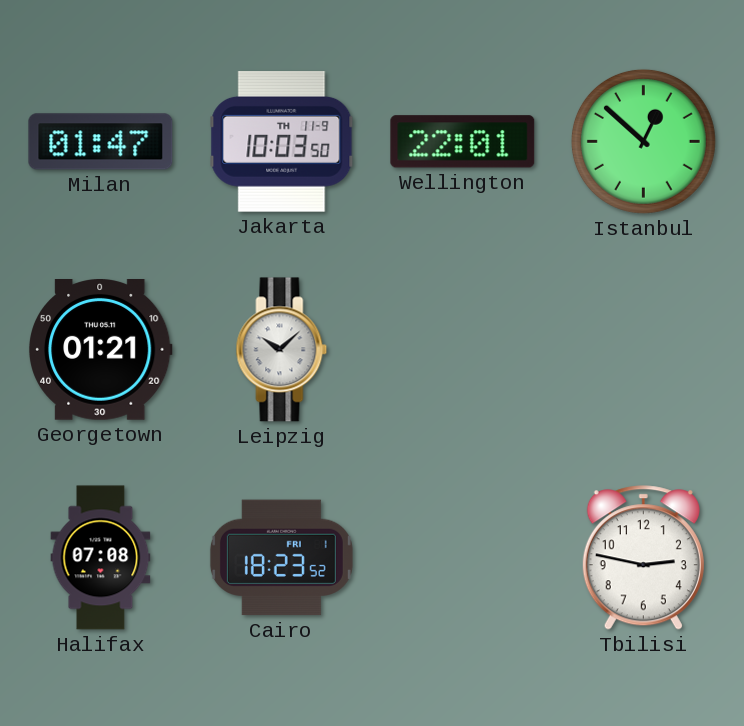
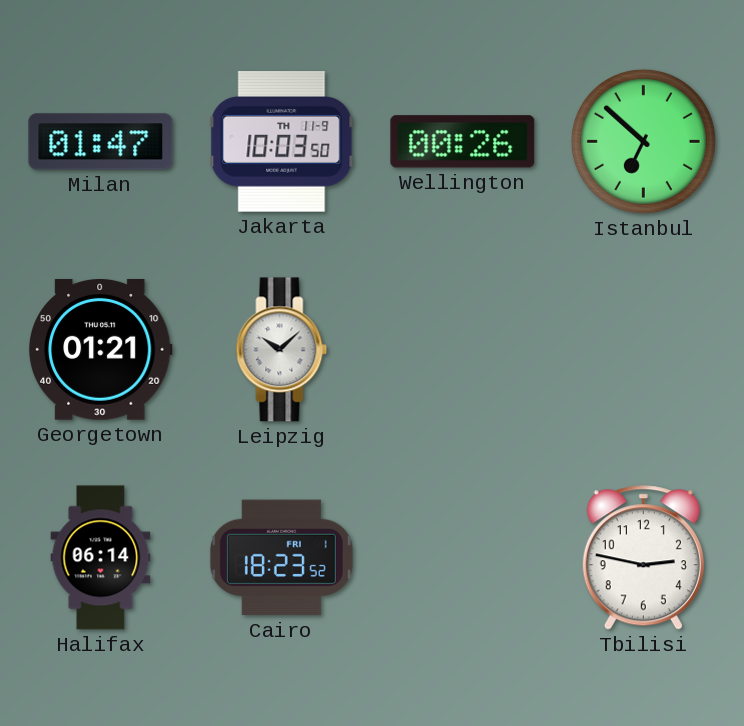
Wellington: 22:01 -> 00:26 (463, 142)
Istanbul: 12:52 -> 6:52 (643, 141)
Halifax: 07:08 -> 06:14 (101, 558)
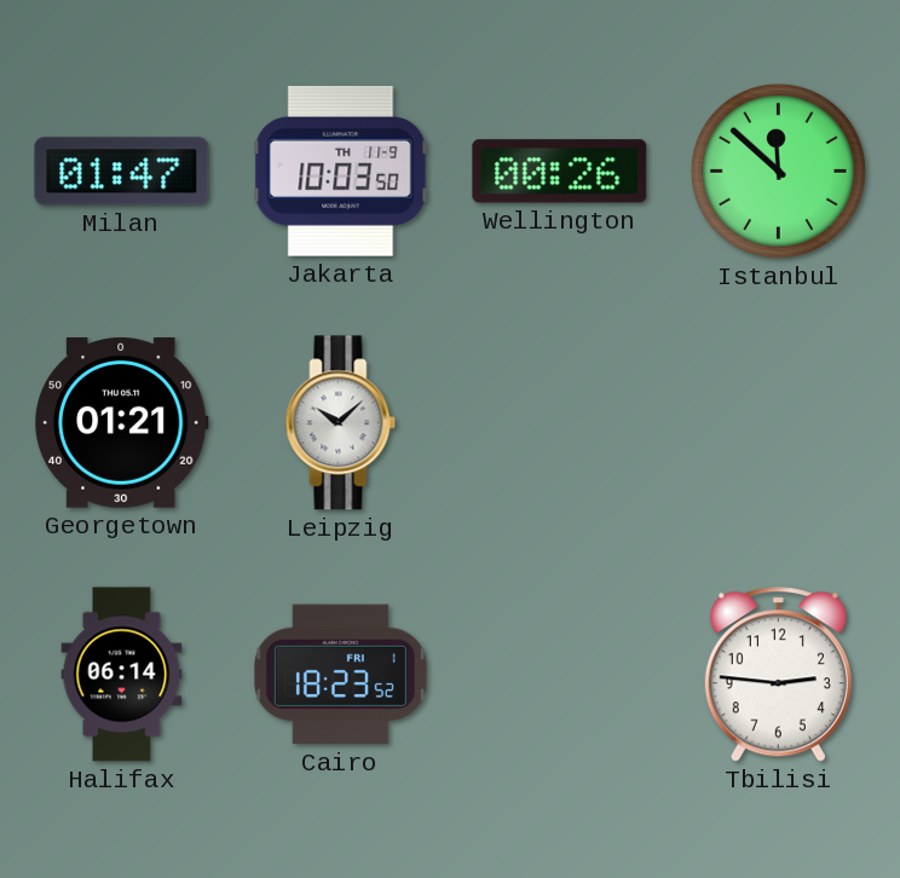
Istanbul: 6:52 -> 11:52 (778, 171)
Tbilisi: 2:47 -> 2:46 (778, 675)
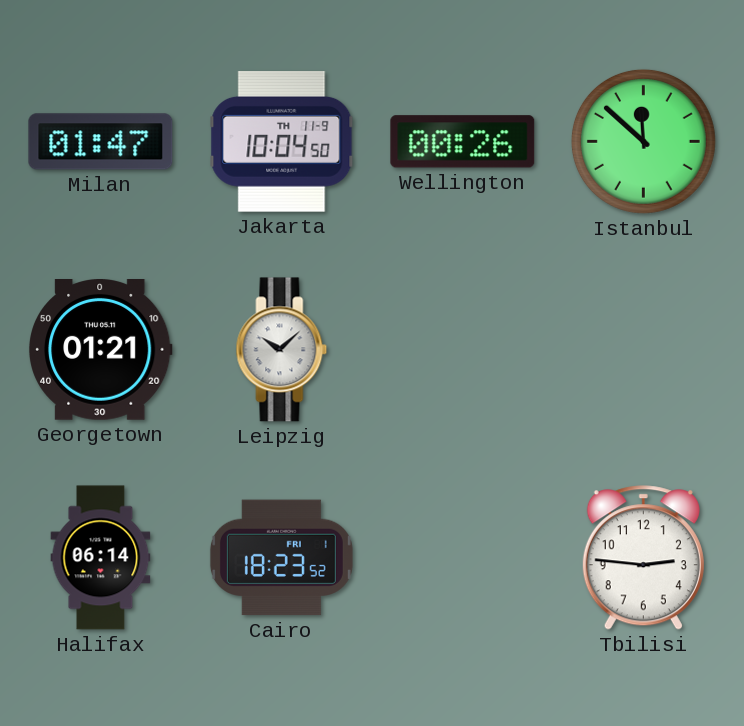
Jakarta: 10:03 -> 10:04 (282, 142)
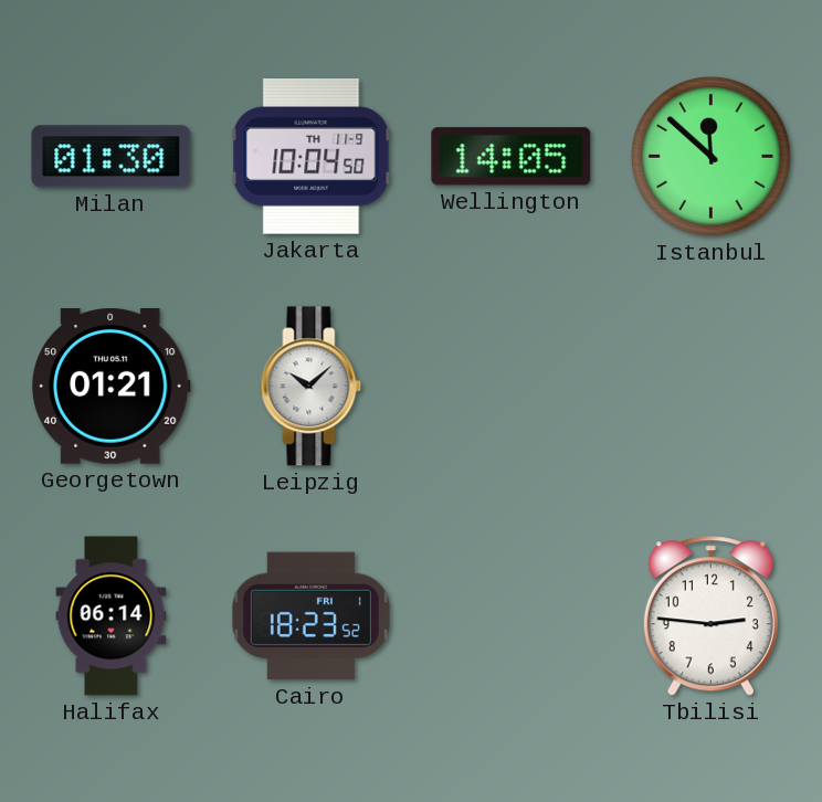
Milan: 01:47 -> 01:30 (112, 157)
Wellington: 00:26 -> 14:05 (512, 157)
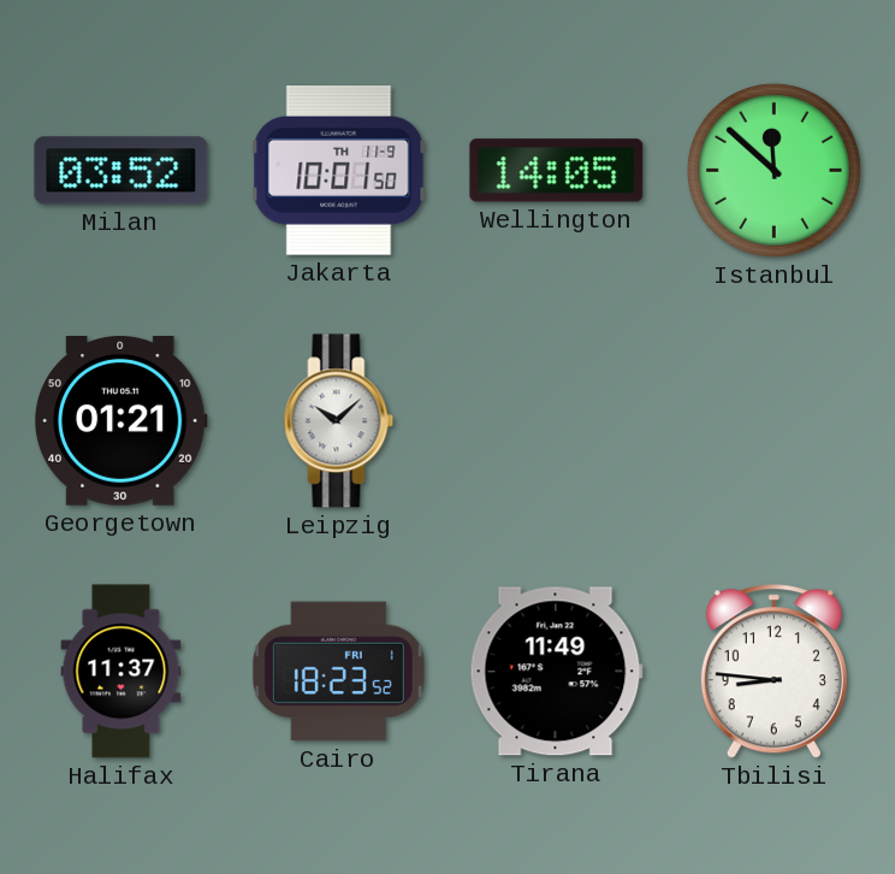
Milan: 01:30 -> 03:52 (121, 171)
Jakarta: 10:04 -> 10:01 (339, 171)
Halifax: 06:14 -> 11:37 (121, 672)
Tirana: none -> 11:49 (556, 672)
Tbilisi: 2:46 -> 8:46 (774, 672)
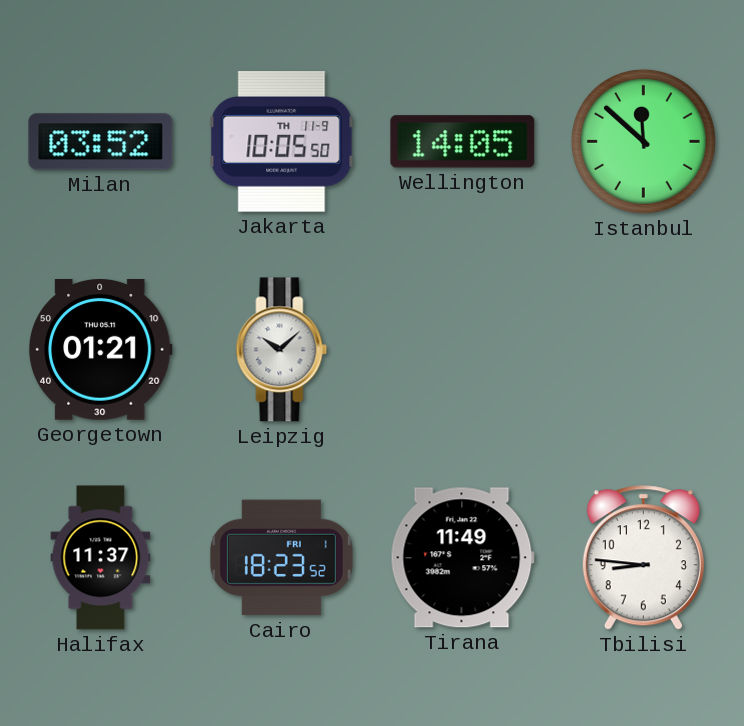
Jakarta: 10:01 -> 10:05 (282, 142)
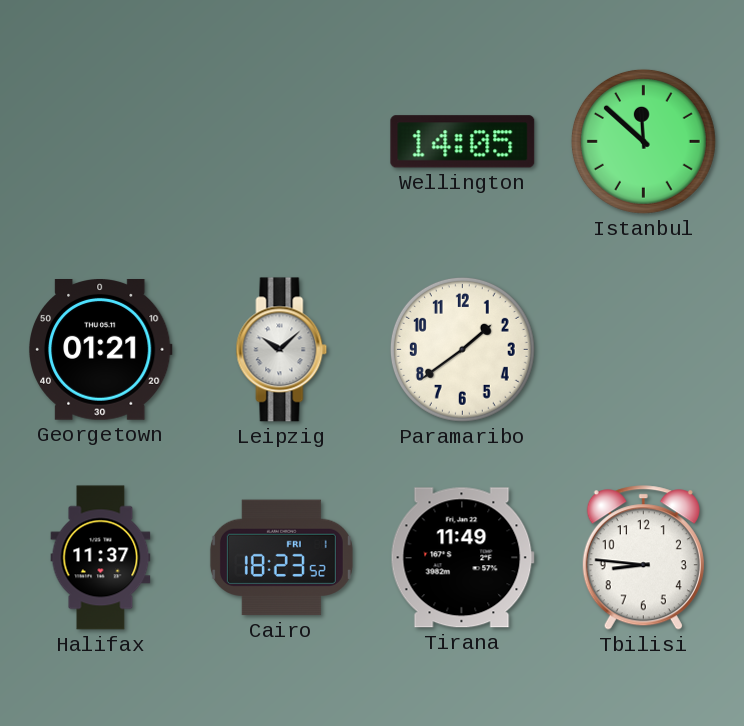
Milan: 03:52 -> none (101, 142)
Jakarta: 10:05 -> none (282, 142)
Paramaribo: none -> 1:39 (462, 349)
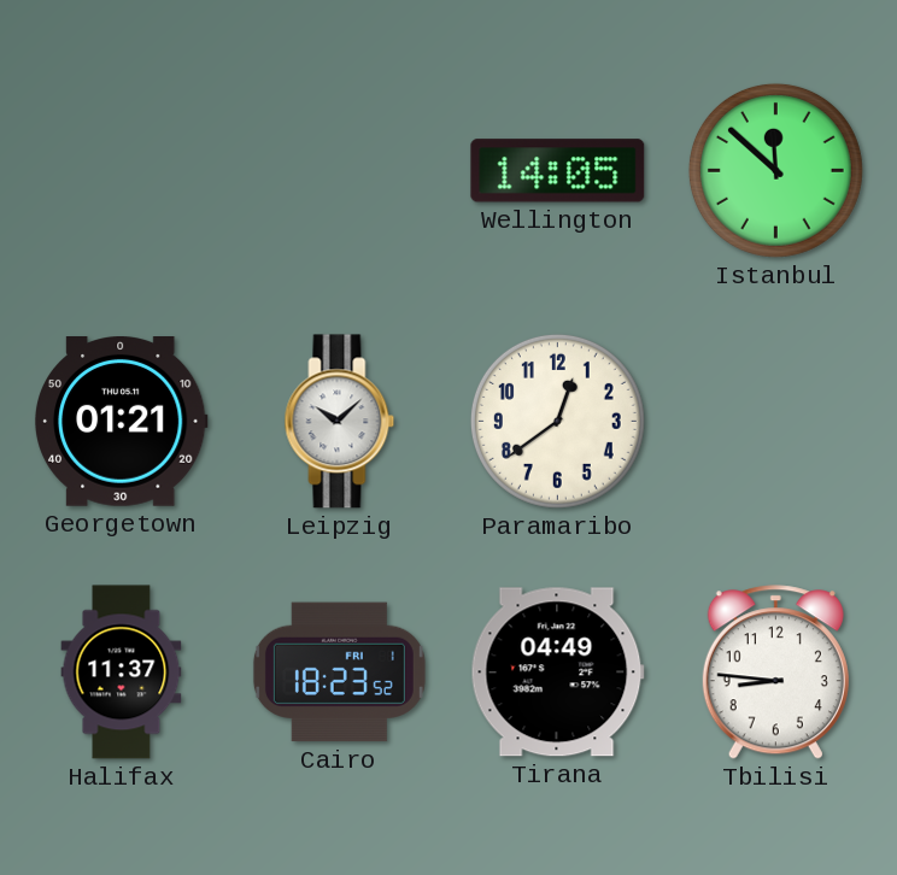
Paramaribo: 1:39 -> 12:39 (557, 421)
Tirana: 11:49 -> 04:49 (557, 673)
